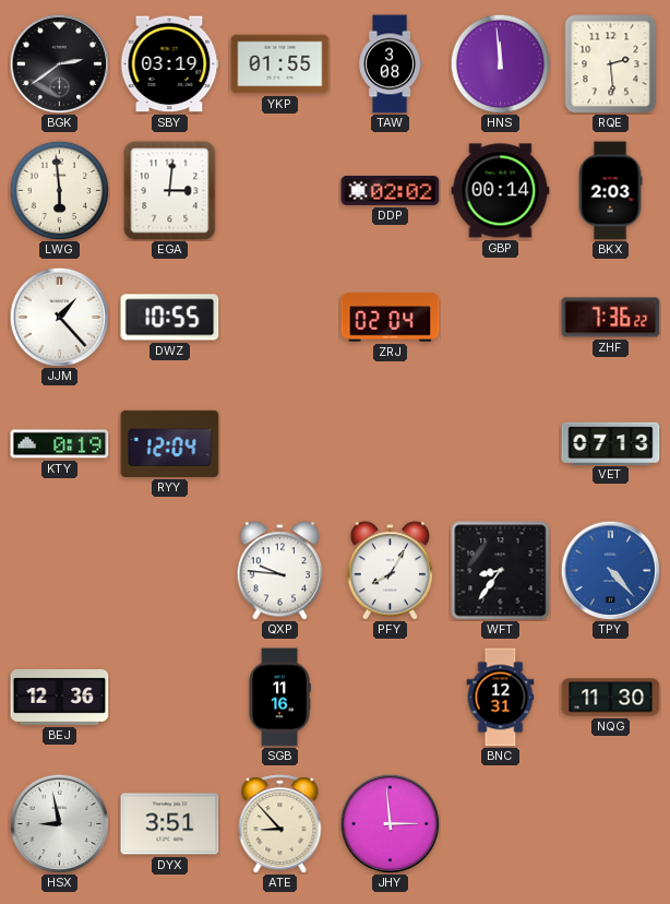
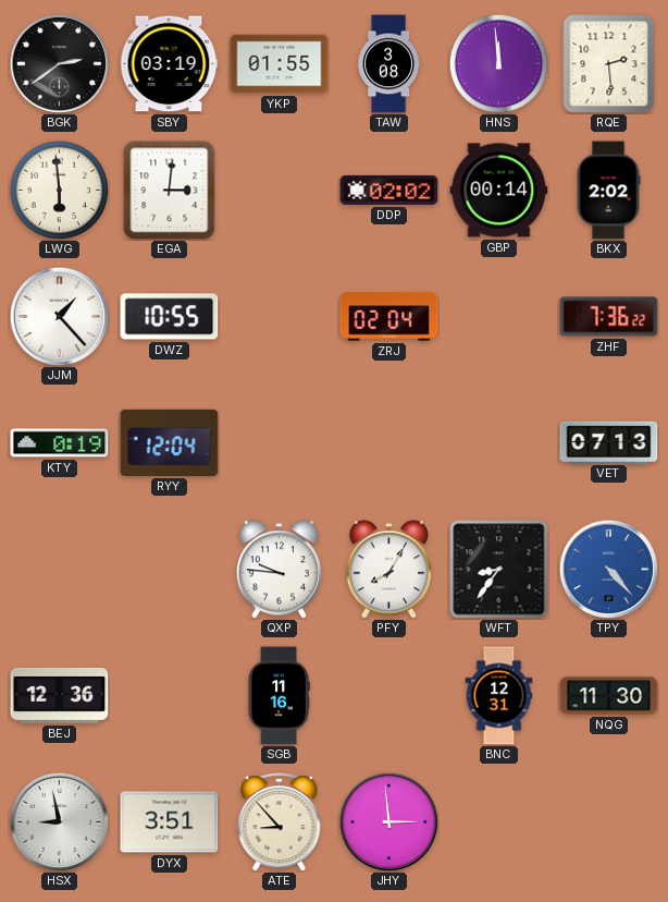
BKX: 2:03 -> 2:02 (608, 191)
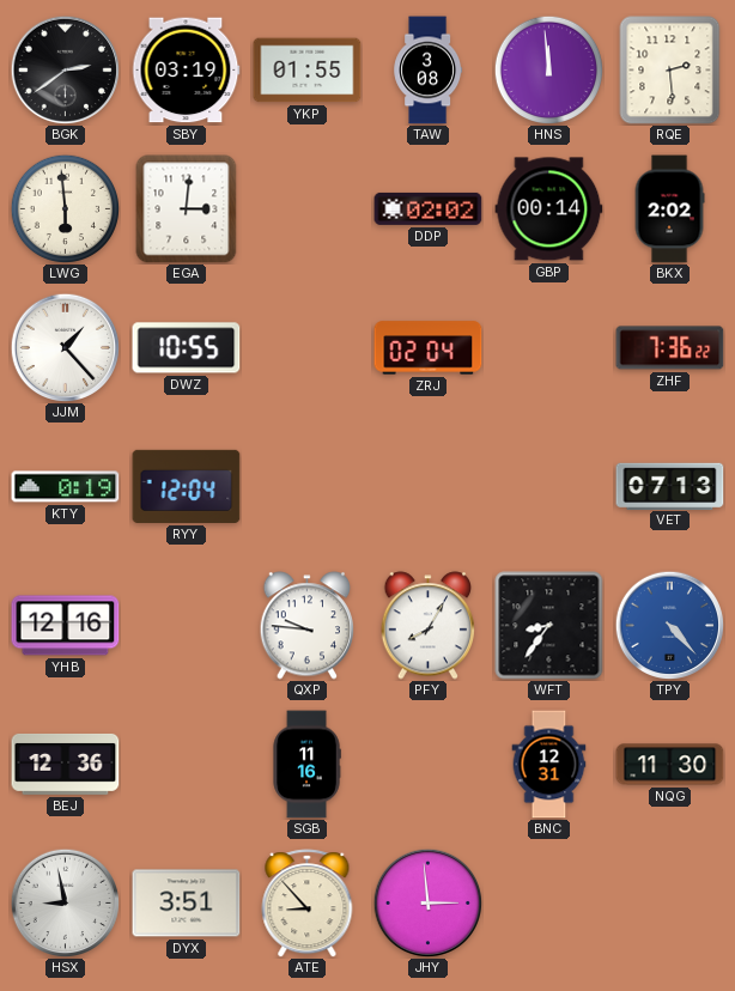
YHB: none -> 12:16 (66, 626)
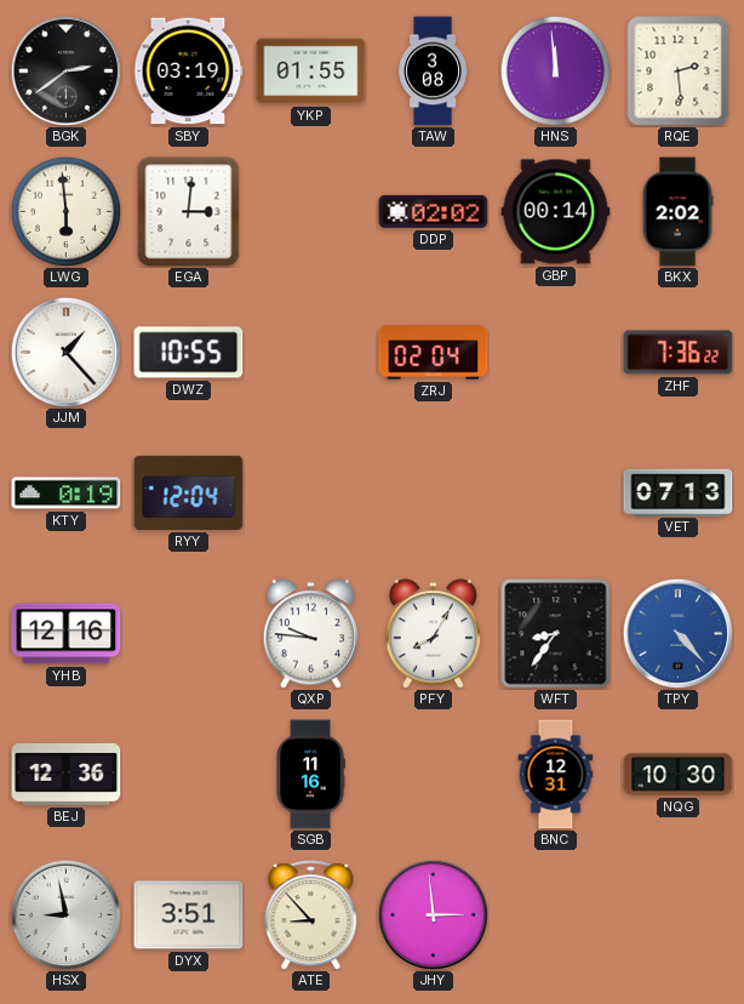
NQG: 11:30 -> 10:30 (679, 775)
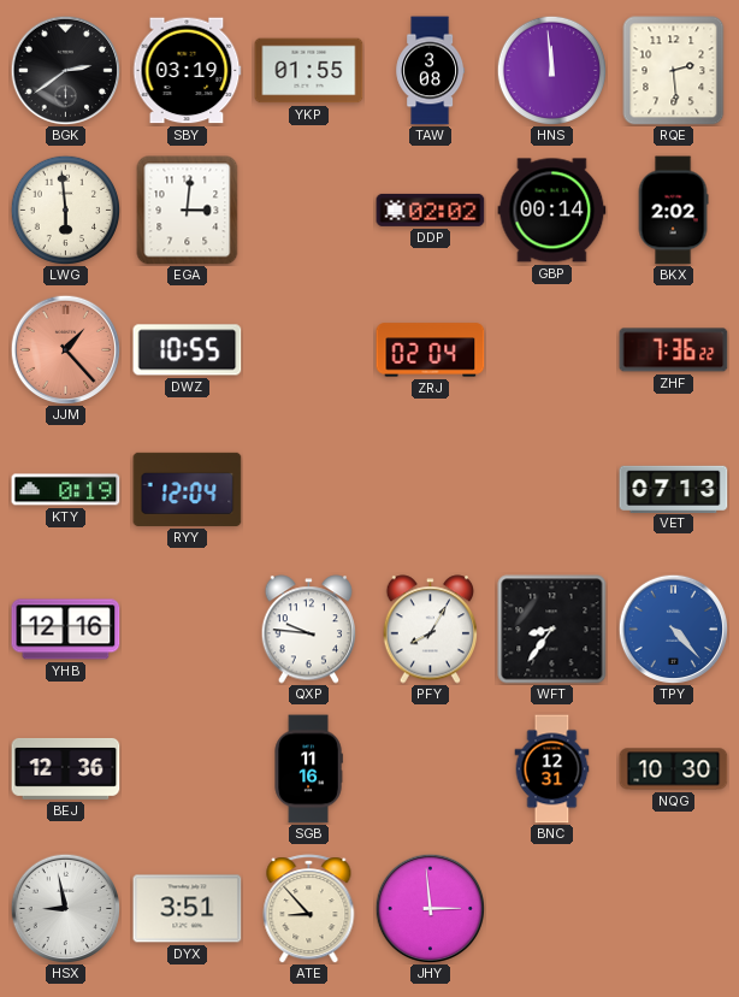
JJM dial: white -> salmon (65, 349)
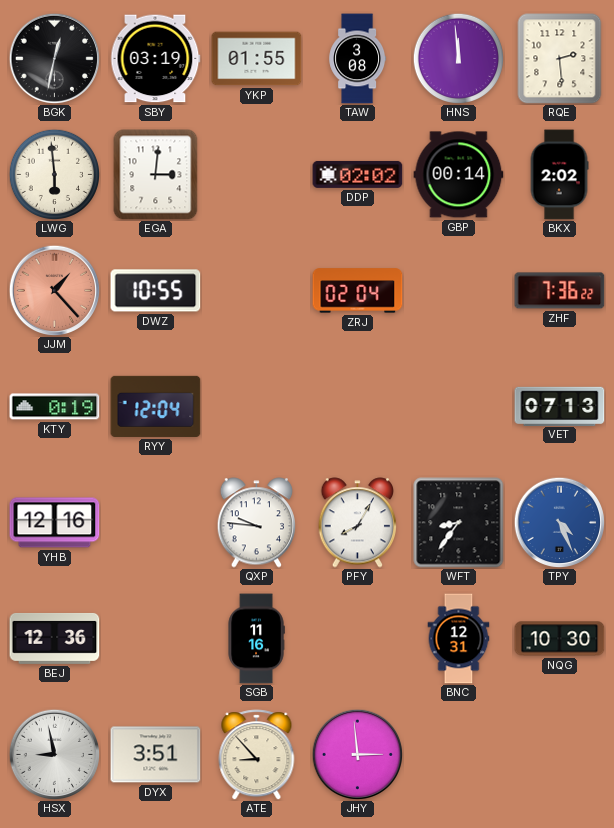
BGK: 2:39 -> 12:32 (54, 58)
TPY: 4:23 -> 4:26 (559, 522)
